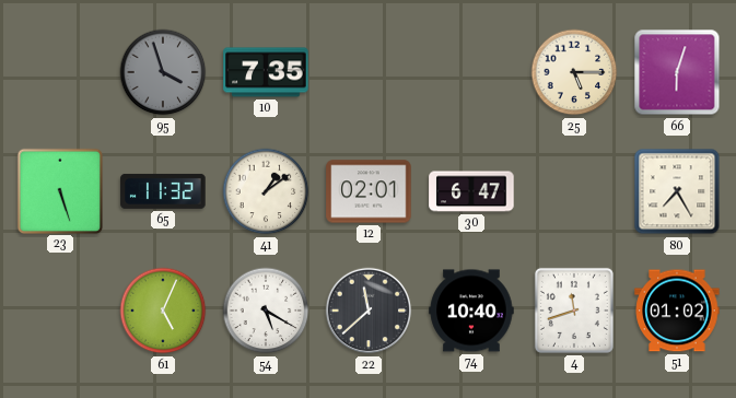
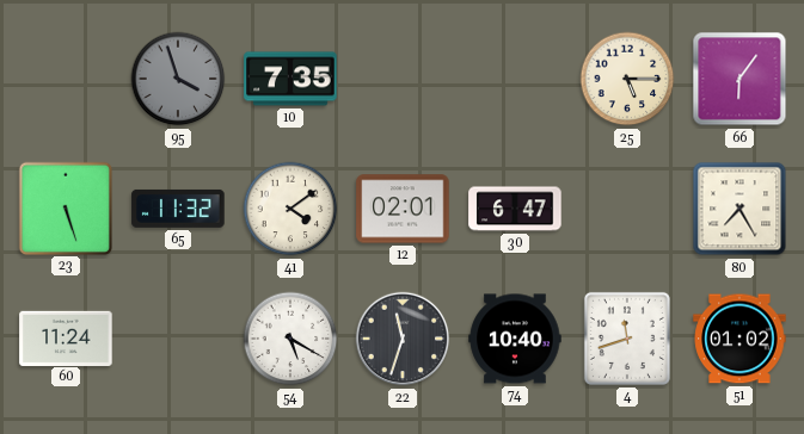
66: 6:03 -> 6:06 (739, 79)
41: 1:09 -> 4:09 (290, 209)
60: none -> 11:24 (66, 337)
61: 5:04 -> none (163, 311)
22: 11:38 -> 11:33 (403, 339)
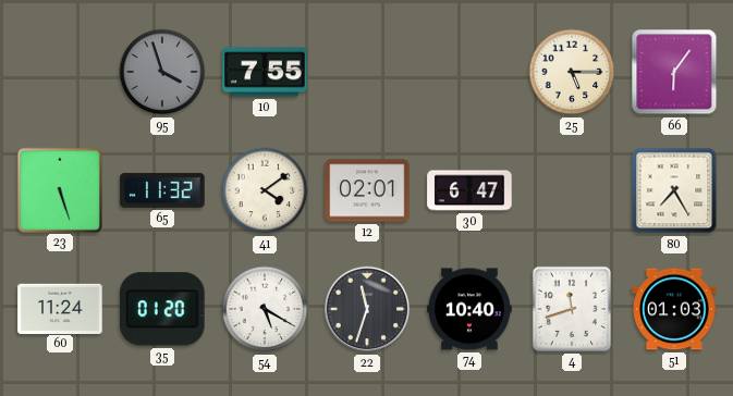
10: 7:35 -> 7:55 (265, 72)
35: none -> 01:20 (163, 309)
51: 01:02 -> 01:03 (674, 309)
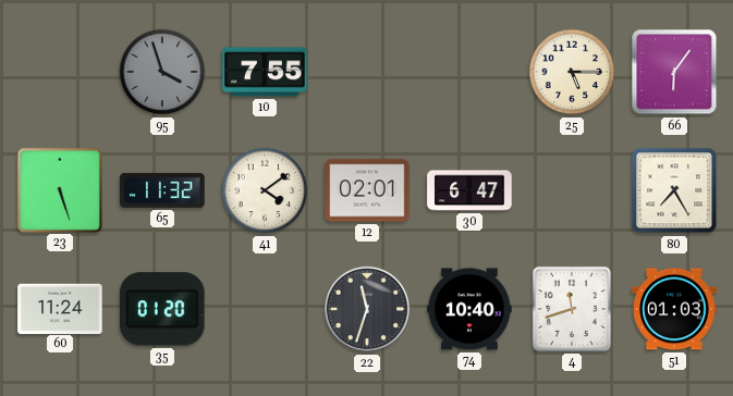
54: 5:20 -> none (265, 309)
